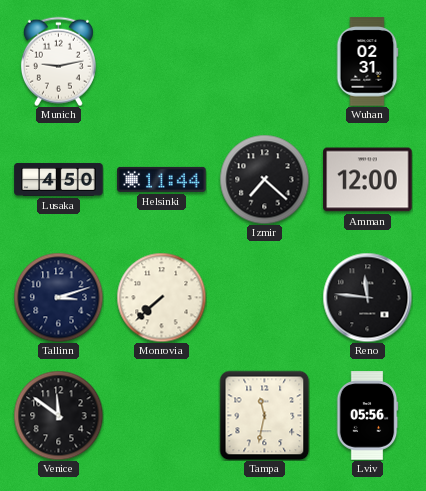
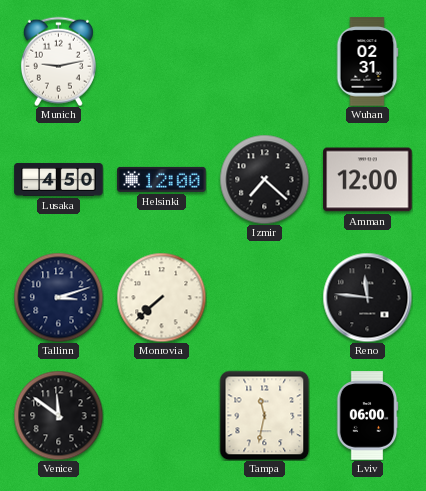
Helsinki: 11:44 -> 12:00 (162, 179)
Lviv: 05:56 -> 06:00 (367, 416)
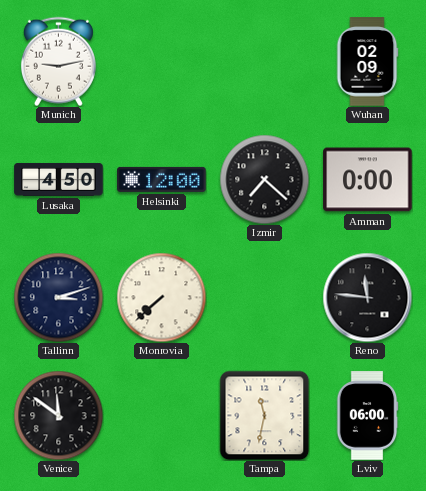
Wuhan: 02:31 -> 02:09 (367, 62)
Amman: 12:00 -> 0:00 (368, 180)
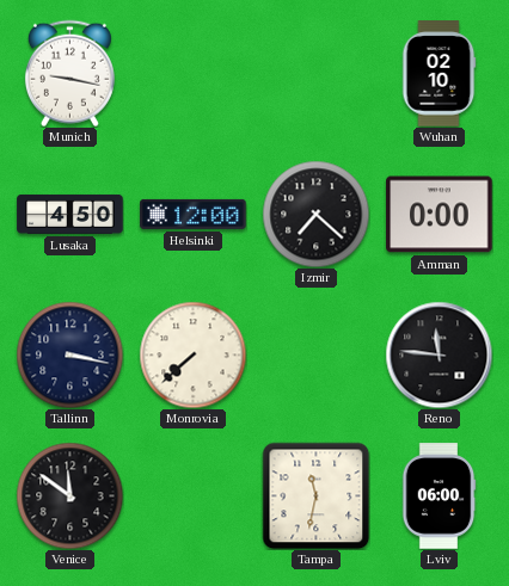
Munich: 9:13 -> 9:17 (69, 73)
Wuhan: 02:09 -> 02:10 (439, 74)
Tallinn: 3:12 -> 3:17 (69, 354)
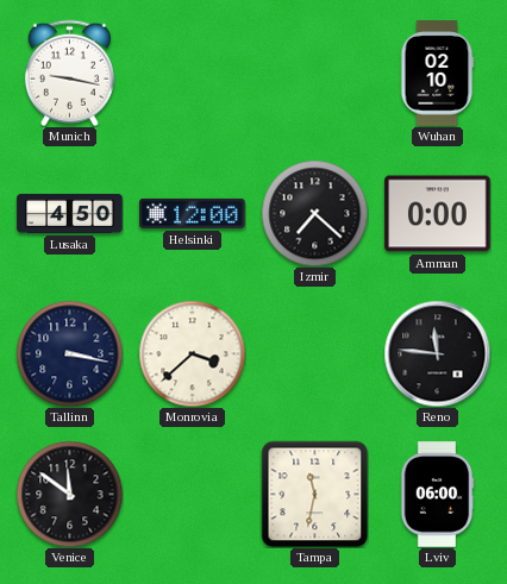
Monrovia: 7:38 -> 3:38 (192, 353)
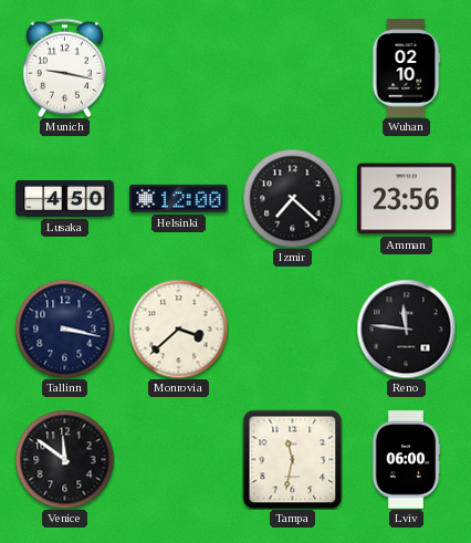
Amman: 0:00 -> 23:56 (407, 199)
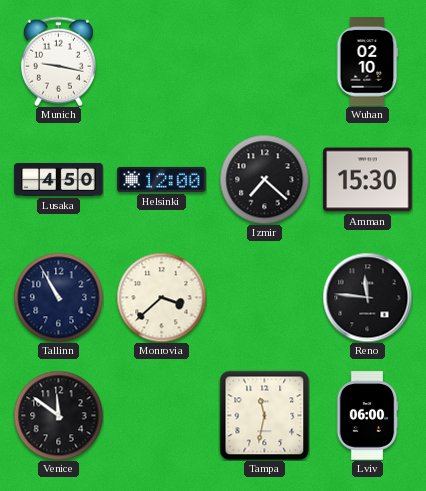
Amman: 23:56 -> 15:30 (368, 180)
Tallinn: 3:17 -> 10:55 (58, 297)
